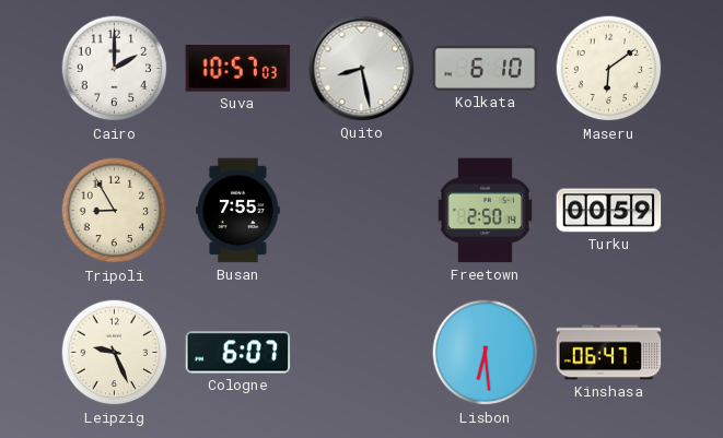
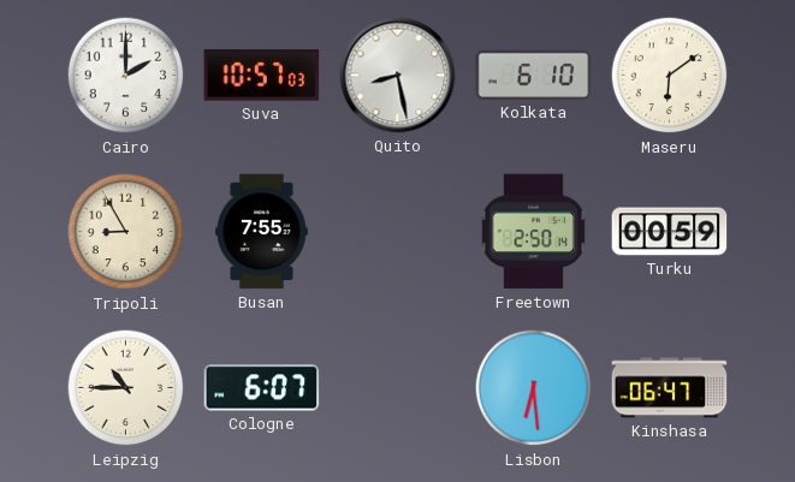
Leipzig: 9:26 -> 10:45 (126, 388)
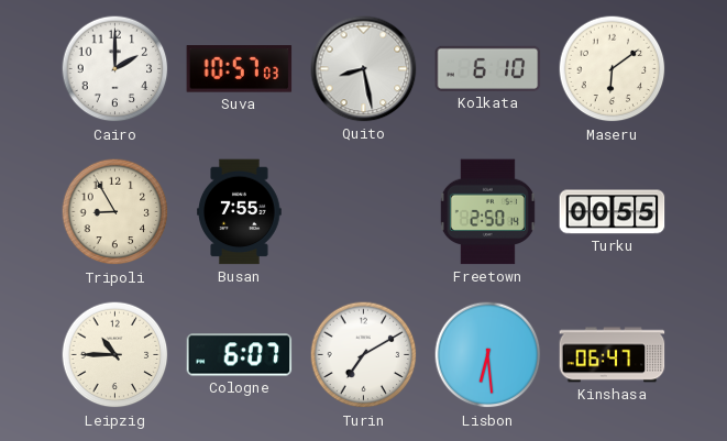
Turku: 00:59 -> 00:55 (613, 212)
Turin: none -> 7:10 (364, 355)
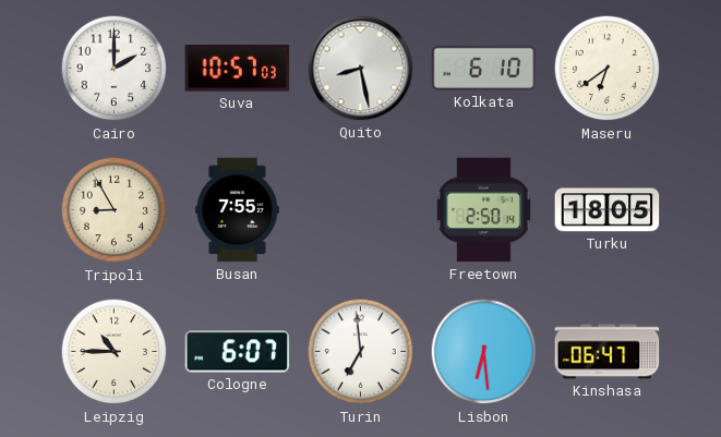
Maseru: 6:09 -> 6:39 (608, 69)
Turku: 00:55 -> 18:05 (608, 210)
Turin: 7:10 -> 6:59 (361, 352)
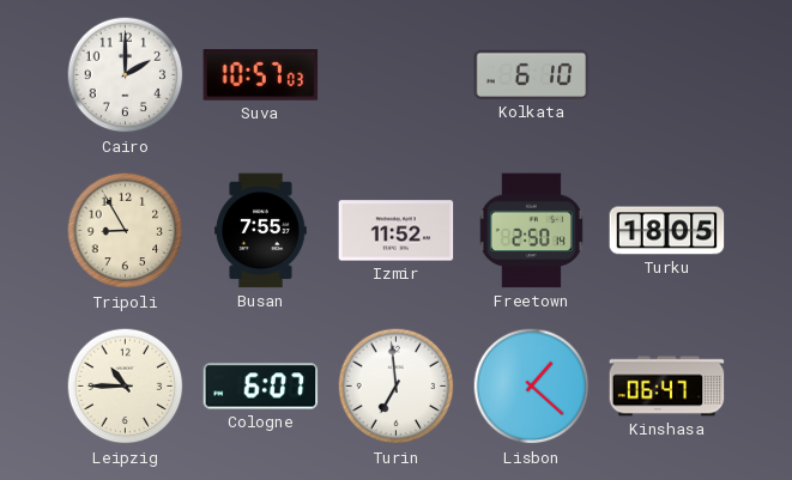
Quito: 8:28 -> none (361, 69)
Maseru: 6:39 -> none (608, 69)
Izmir: none -> 11:52 (397, 231)
Lisbon: 6:29 -> 1:22 (532, 387)
